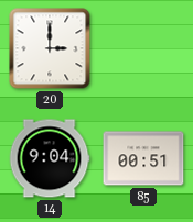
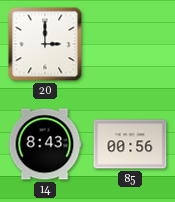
14: 9:04 -> 8:43 (45, 144)
85: 00:51 -> 00:56 (130, 144)
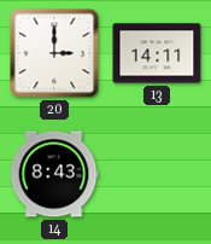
13: none -> 14:11 (157, 53)
85: 00:56 -> none (130, 144)
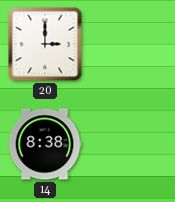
13: 14:11 -> none (157, 53)
14: 8:43 -> 8:38 (45, 144)
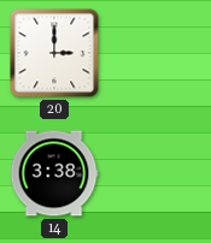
14: 8:38 -> 3:38 (54, 173)
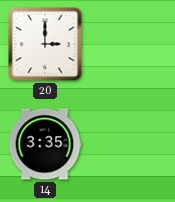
14: 3:38 -> 3:35 (45, 144)
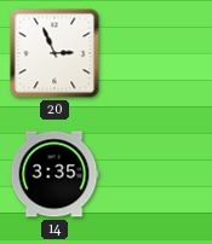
20: 3:00 -> 2:56 (55, 53)
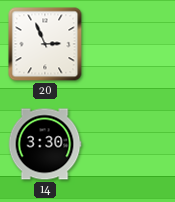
14: 3:35 -> 3:30 (45, 144)
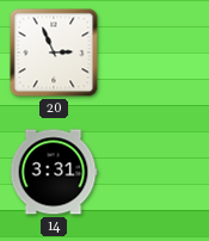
14: 3:30 -> 3:31 (54, 172)
